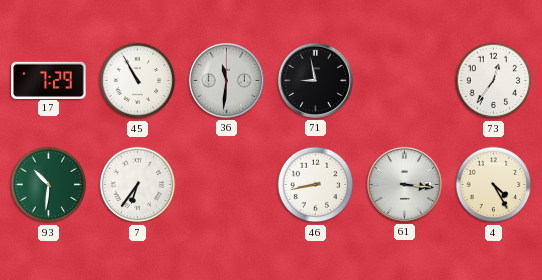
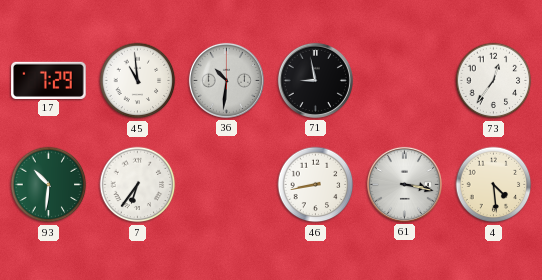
45: 10:55 -> 10:59 (138, 81)
36: 11:31 -> 10:31 (226, 80)
61: 3:16 -> 3:17 (404, 184)
4: 4:25 -> 4:29 (494, 185)
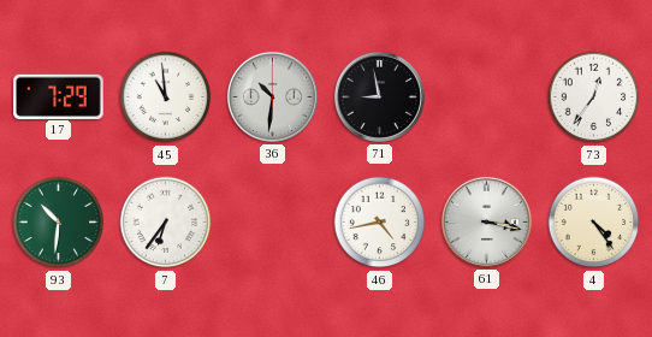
46: 8:43 -> 4:43 (380, 223)
4: 4:29 -> 4:24 (594, 223)
